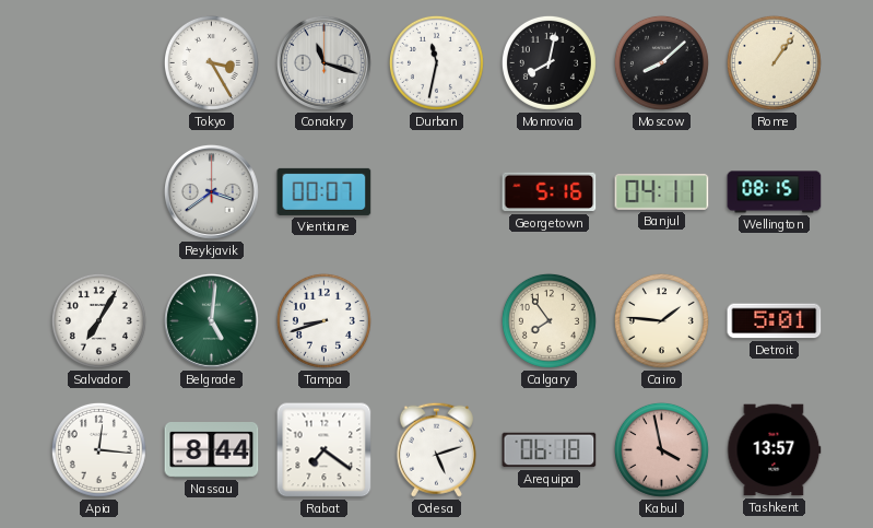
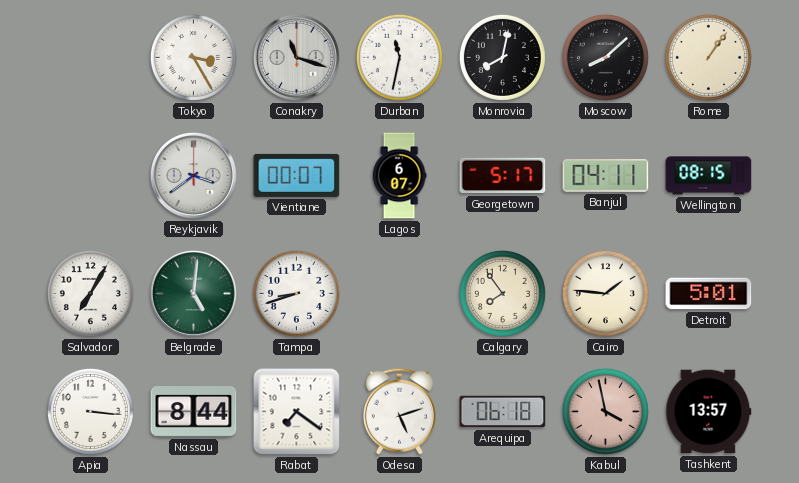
Lagos: none -> 6:07 (399, 176)
Georgetown: 5:16 -> 5:17 (503, 176)
Apia: 12:16 -> 3:16 (90, 411)
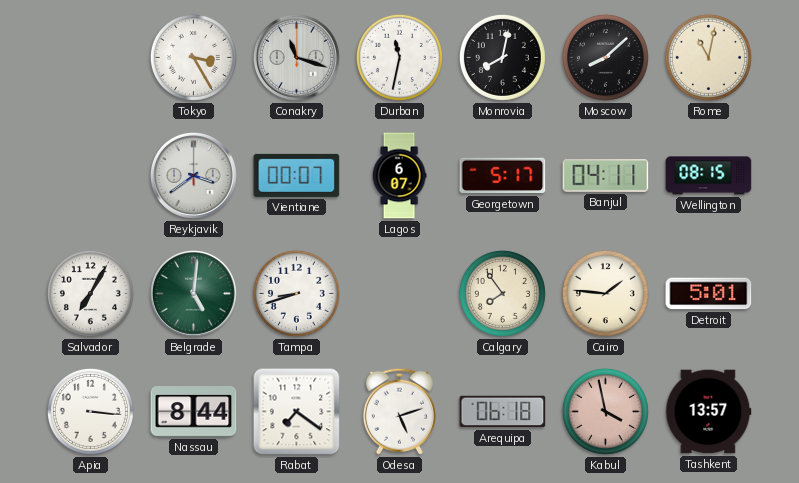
Rome: 1:06 -> 11:02 (708, 57)
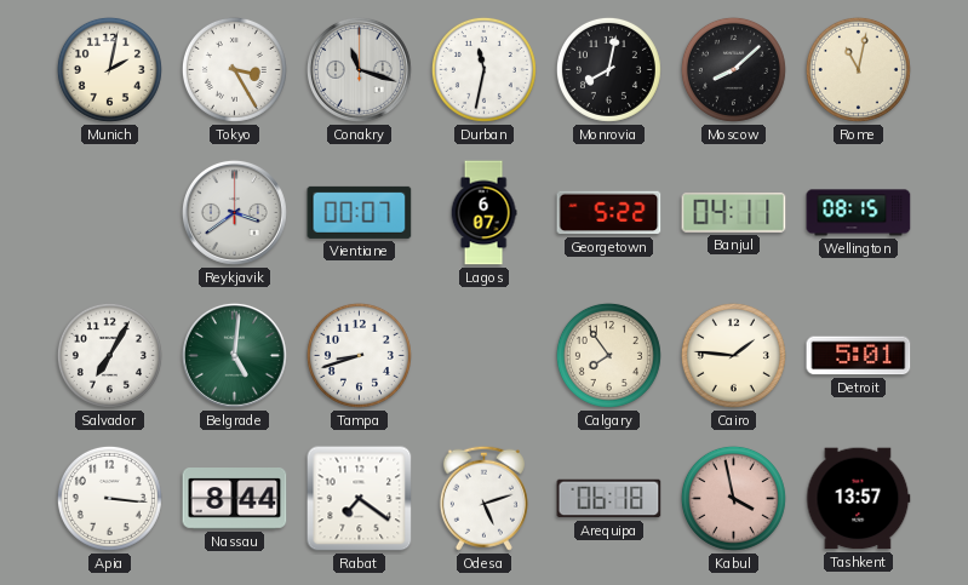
Munich: none -> 2:02 (109, 69)
Georgetown: 5:17 -> 5:22 (609, 213)
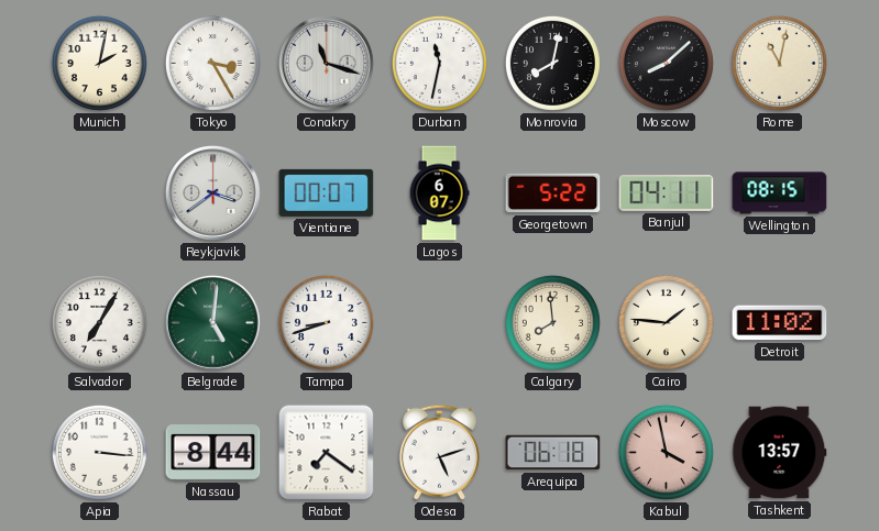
Calgary: 7:54 -> 7:59 (552, 322)
Detroit: 5:01 -> 11:02 (780, 323)
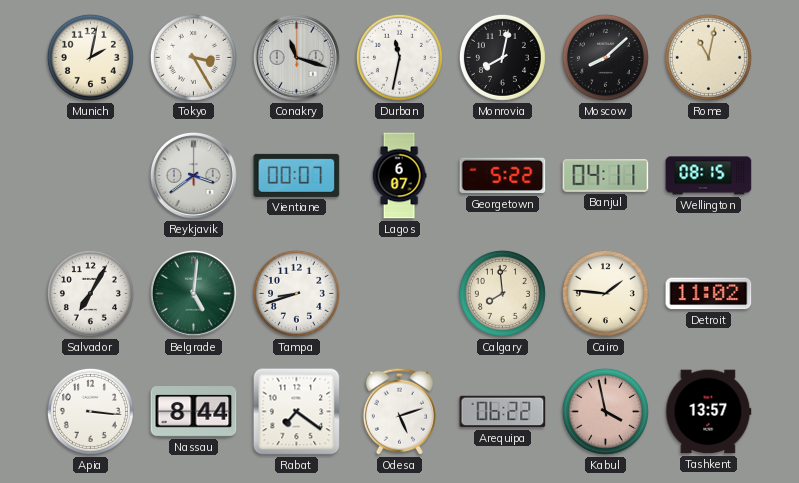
Arequipa: 06:18 -> 06:22 (503, 412)
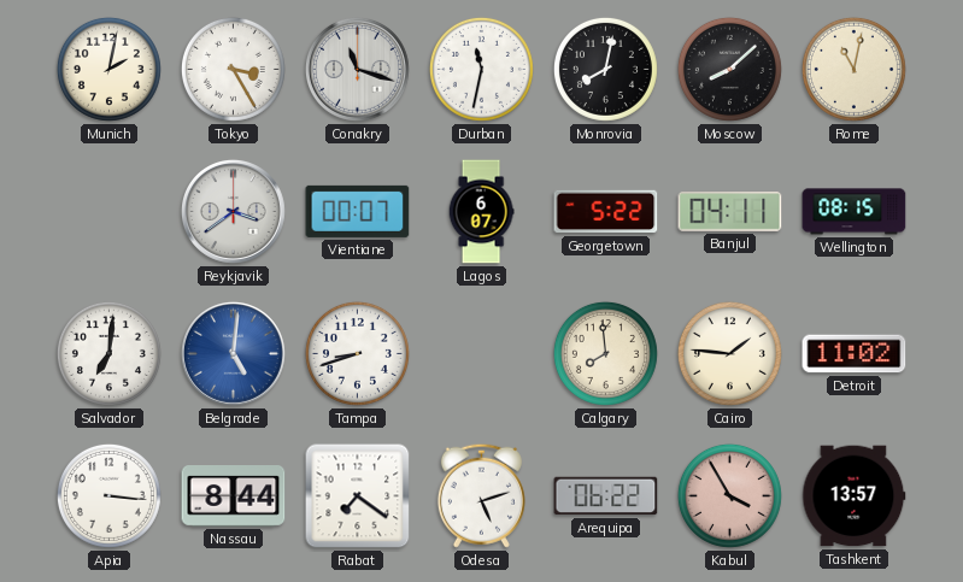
Salvador: 7:05 -> 7:01 (108, 353)
Belgrade dial: green -> blue (233, 353)
Kabul: 3:58 -> 3:55 (729, 495)
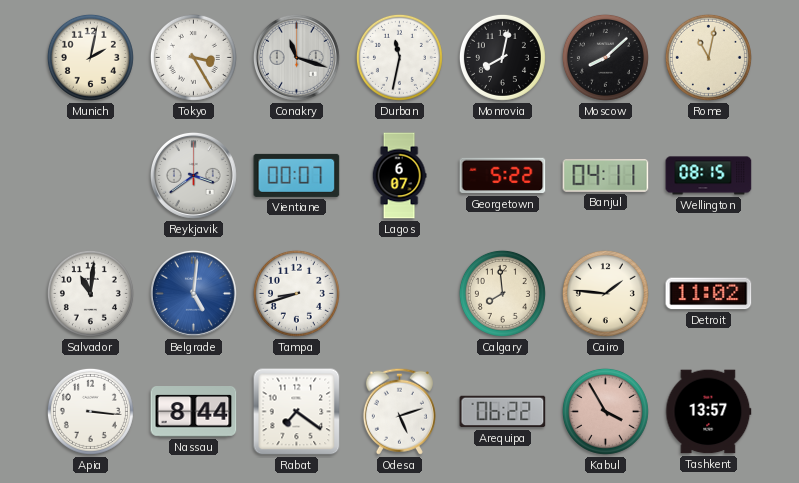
Salvador: 7:01 -> 11:01 (90, 293)
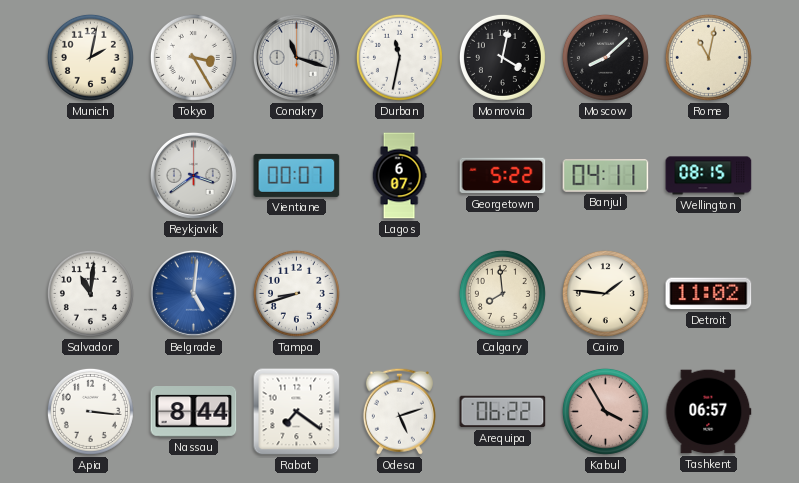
Monrovia: 8:02 -> 4:02 (502, 57)
Tashkent: 13:57 -> 06:57 (709, 412)
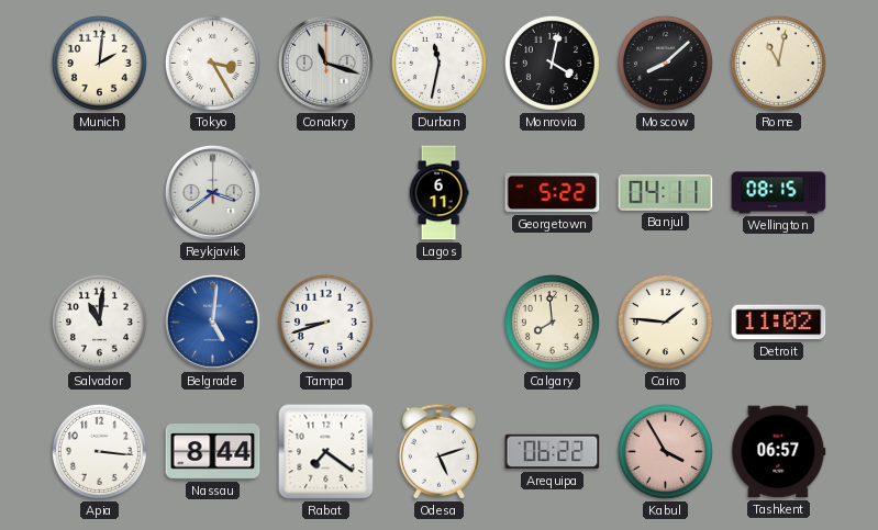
Munich: 2:02 -> 2:01 (99, 63)
Vientiane: 00:07 -> none (297, 175)
Lagos: 6:07 -> 6:11 (438, 193)
